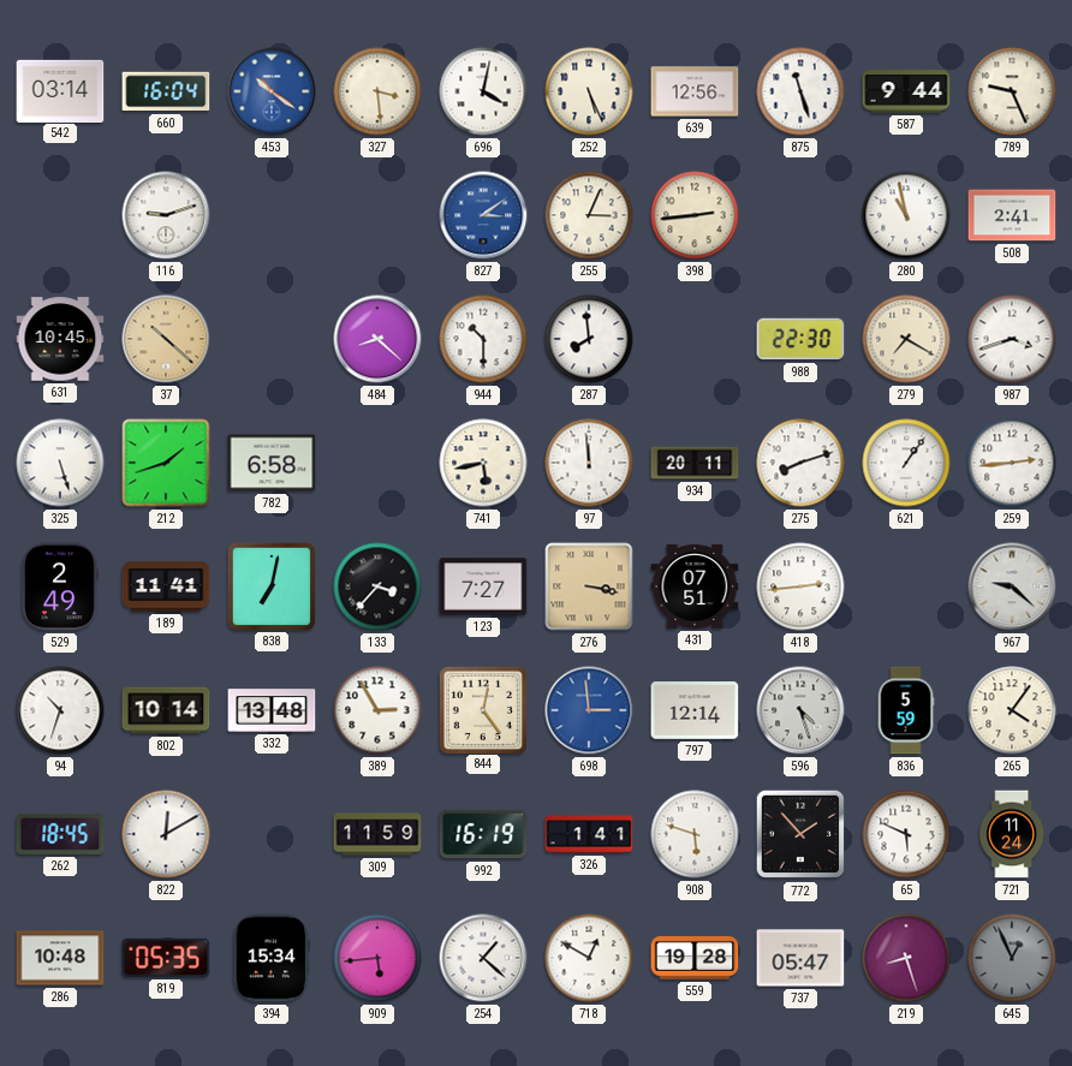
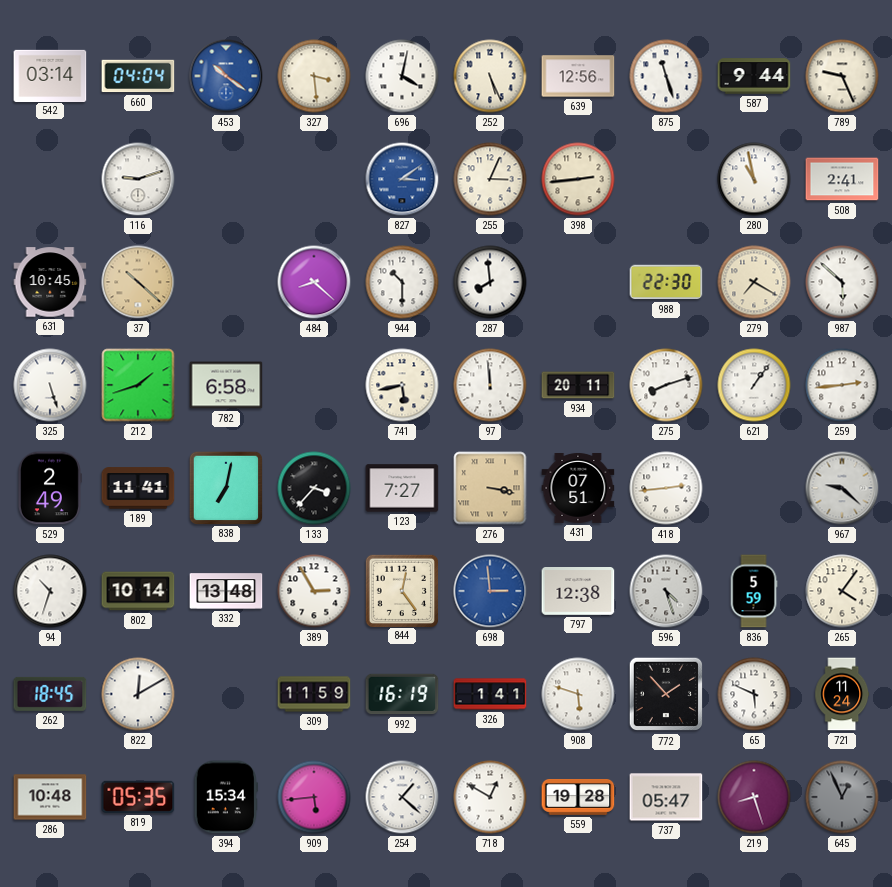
660: 16:04 -> 04:04 (138, 76)
987: 3:42 -> 5:52 (842, 282)
797: 12:14 -> 12:38 (578, 592)
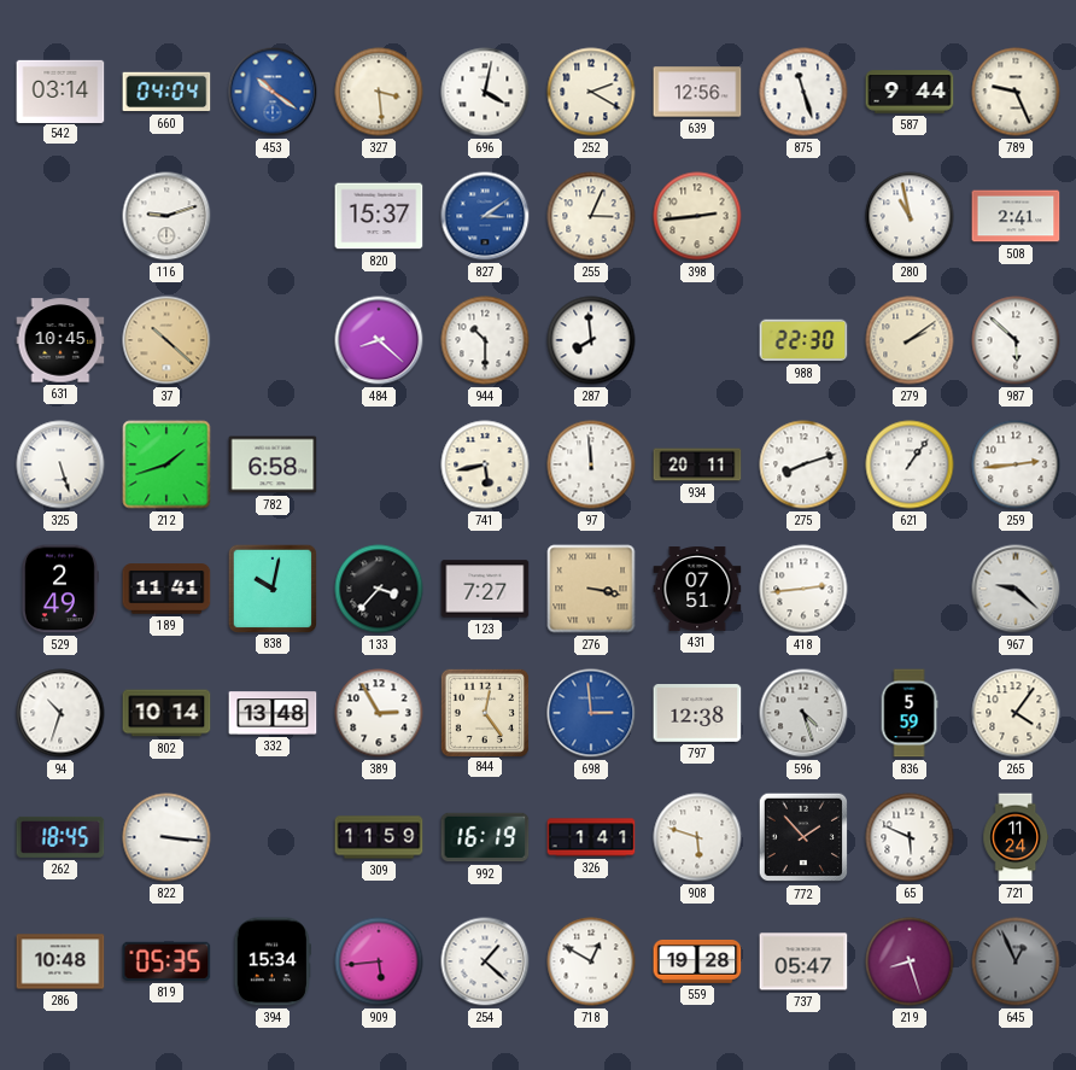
252: 5:26 -> 2:20 (591, 92)
820: none -> 15:37 (379, 216)
279: 7:20 -> 2:09 (910, 340)
838: 7:02 -> 10:02 (271, 587)
822: 12:10 -> 3:16 (166, 837)
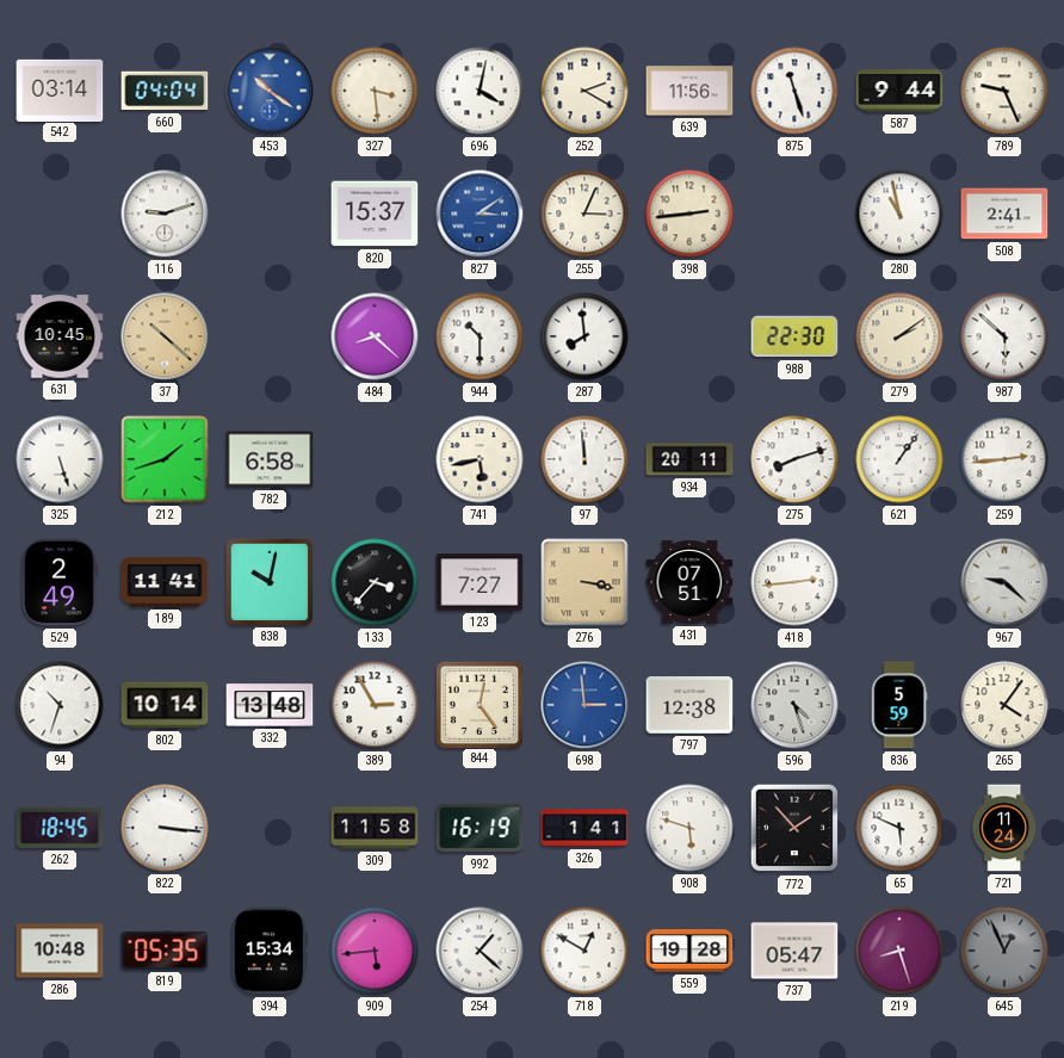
639: 12:56 -> 11:56 (689, 91)
309: 11:59 -> 11:58 (375, 828)
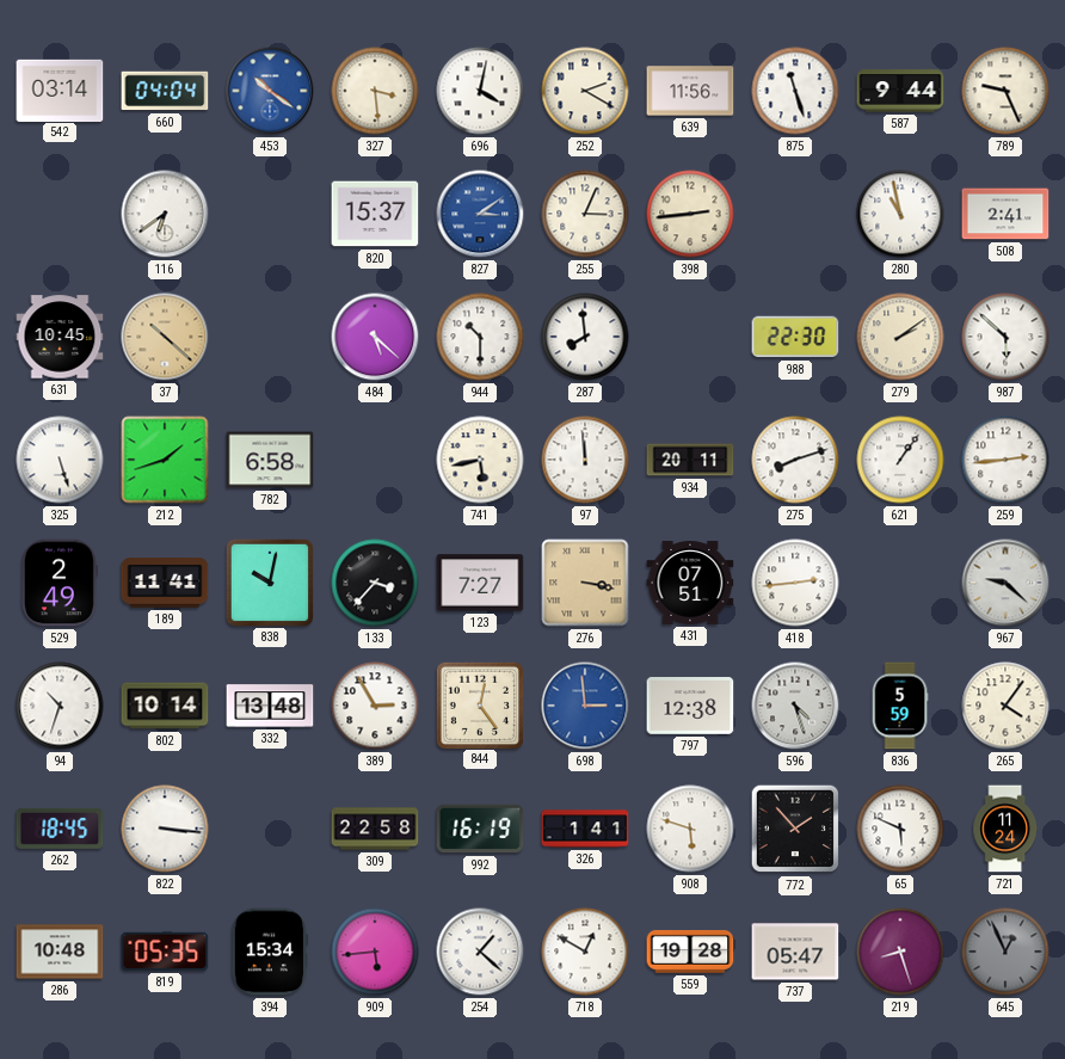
116: 9:12 -> 6:39 (165, 214)
484: 8:22 -> 5:22 (375, 337)
309: 11:58 -> 22:58 (375, 829)
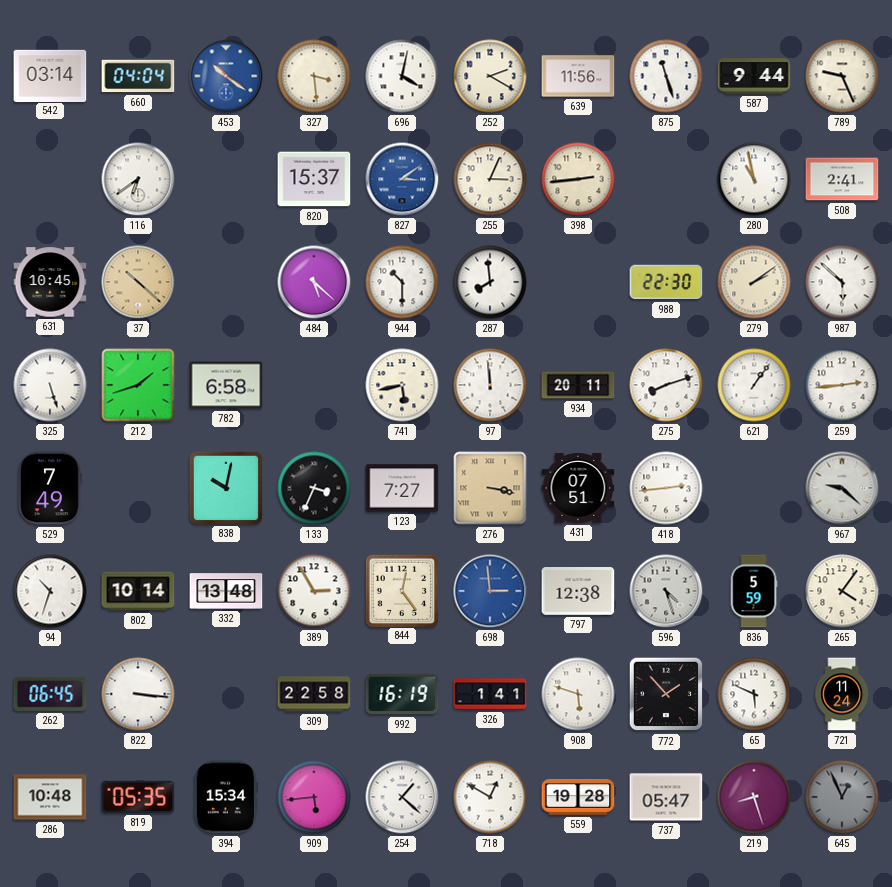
529: 2:49 -> 7:49 (50, 488)
189: 11:41 -> none (165, 583)
133: 3:37 -> 3:34 (314, 488)
262: 18:45 -> 06:45 (50, 694)
